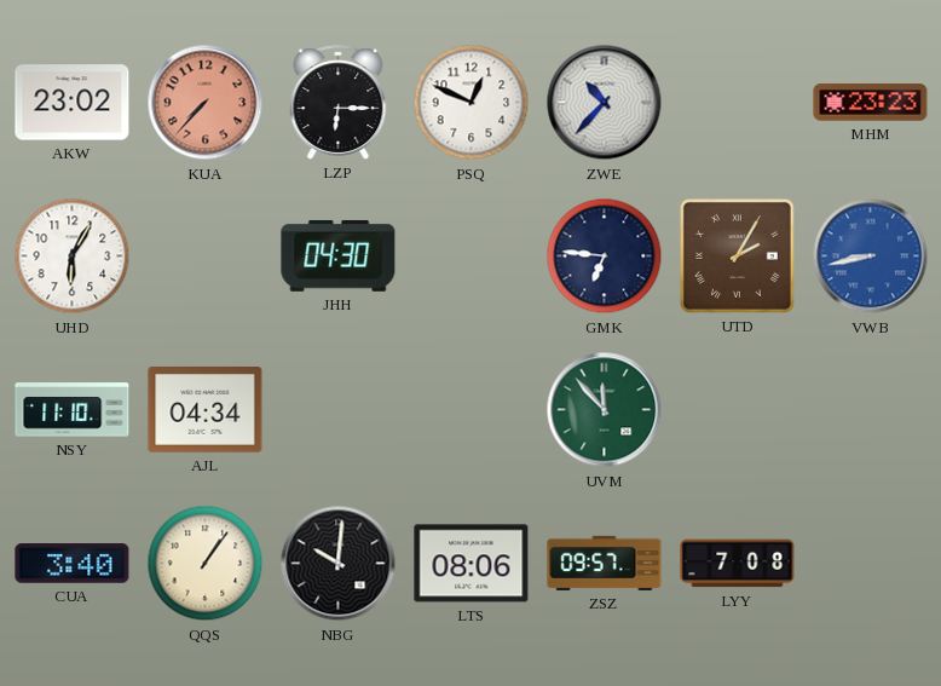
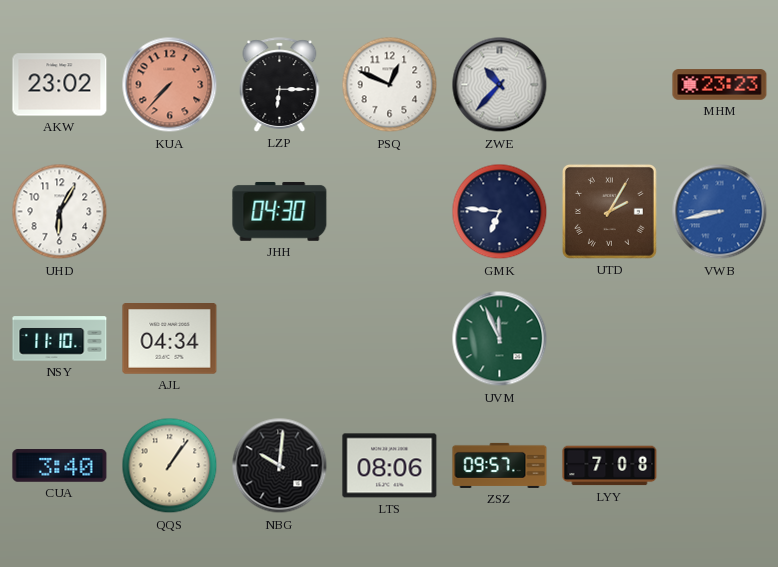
UVM: 11:53 -> 11:56 (500, 339)
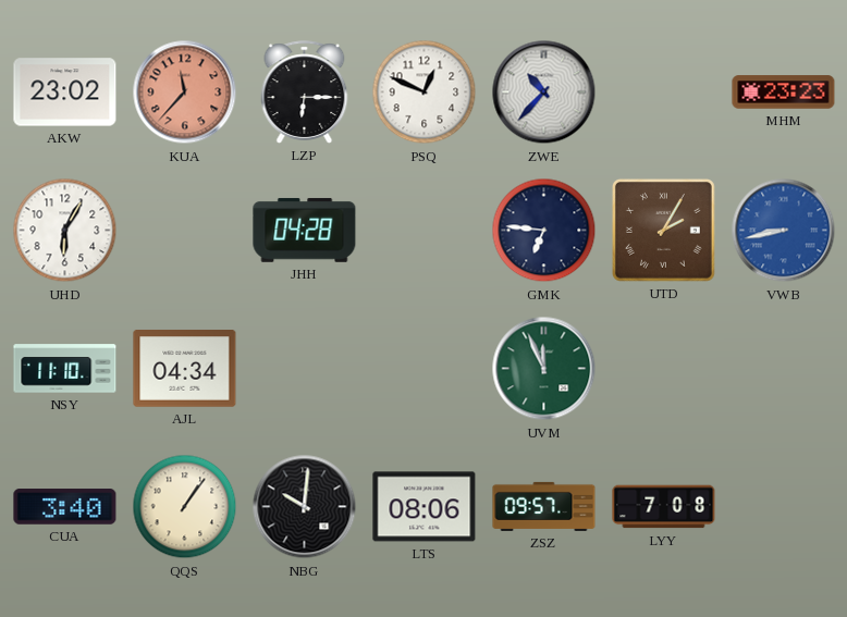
KUA: 7:37 -> 11:37 (185, 92)
JHH: 04:30 -> 04:28 (305, 230)
